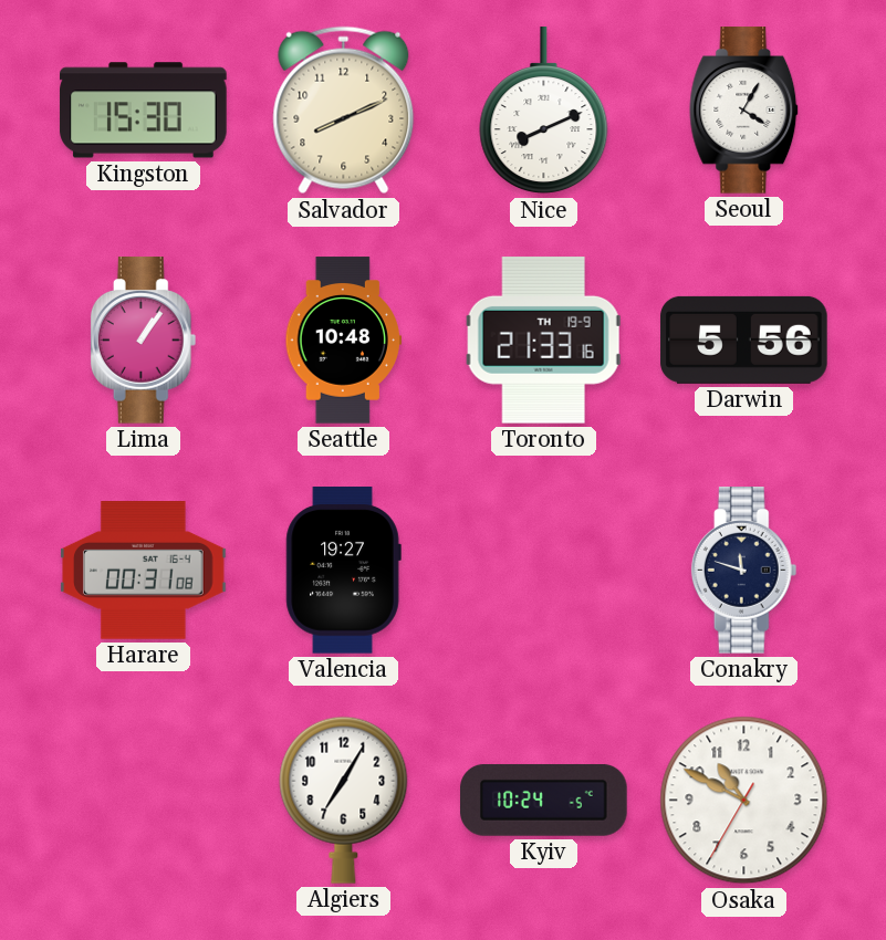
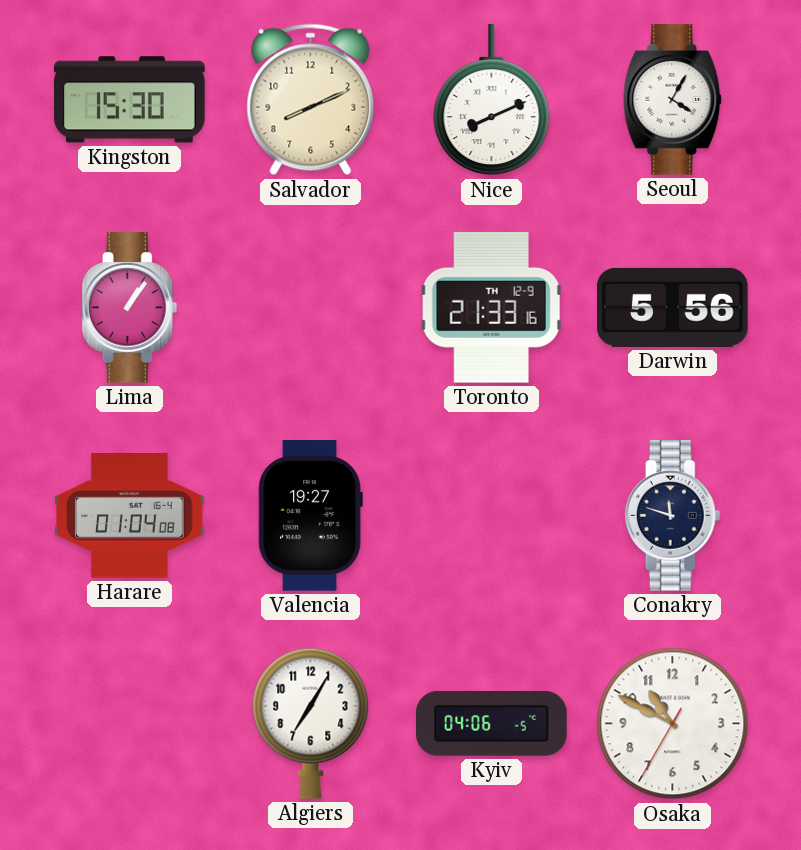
Seattle: 10:48 -> none (343, 341)
Toronto date: TH 19-9 -> TH 12-9 (492, 308)
Harare: 00:31 -> 01:04 (130, 516)
Kyiv: 10:24 -> 04:06 (492, 723)
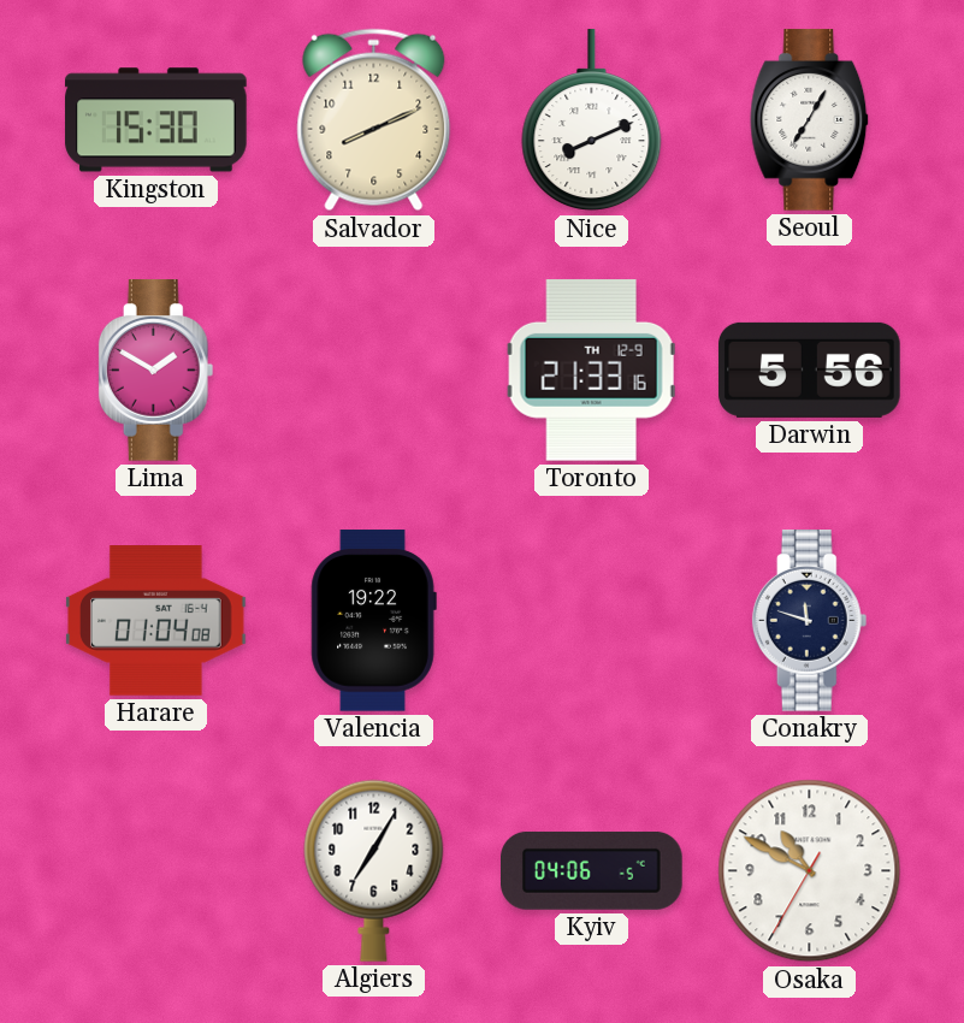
Seoul: 4:05 -> 7:05 (810, 120)
Lima: 1:06 -> 1:50 (156, 371)
Valencia: 19:27 -> 19:22 (373, 621)
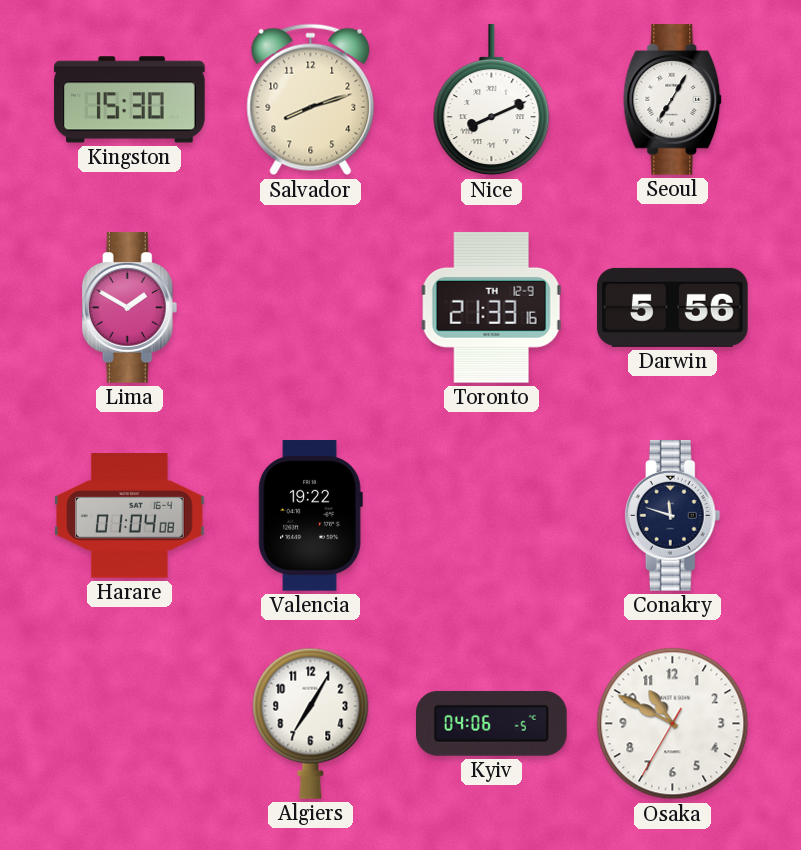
Salvador: 8:11 -> 8:12 (311, 100)
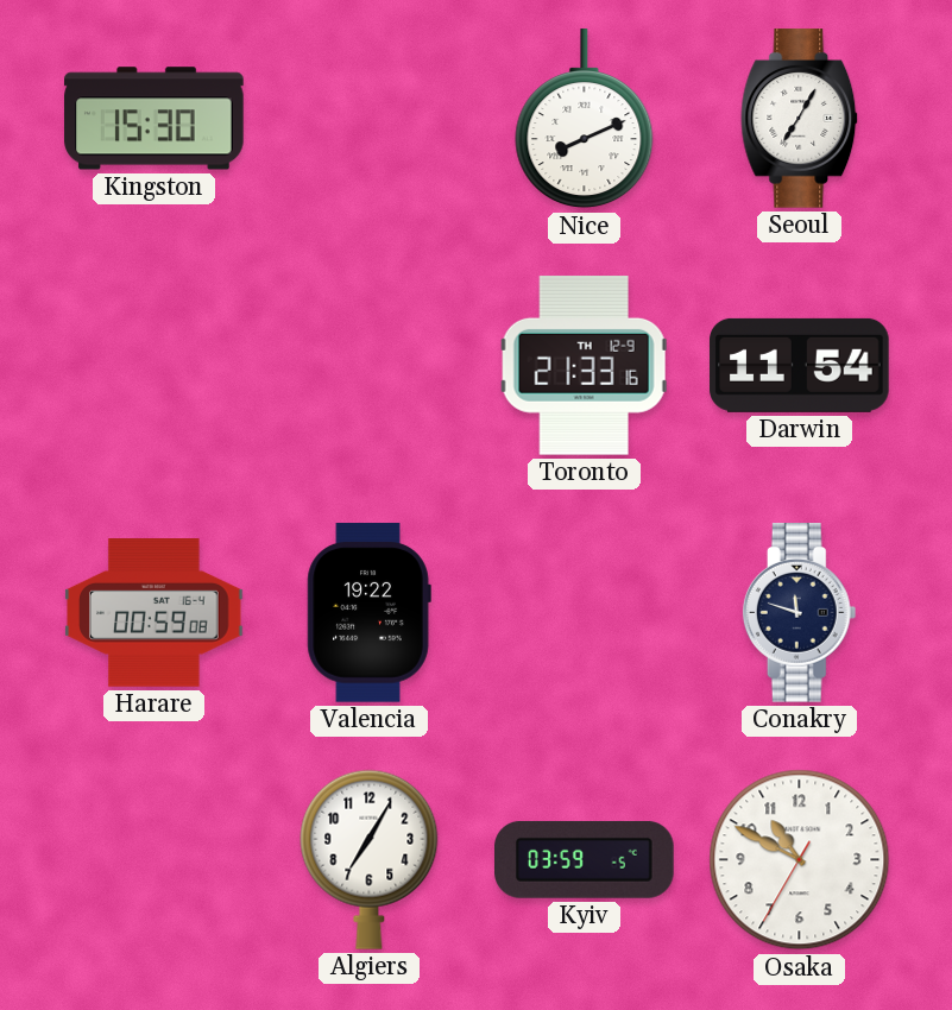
Salvador: 8:12 -> none (311, 100)
Lima: 1:50 -> none (130, 308)
Darwin: 5:56 -> 11:54 (800, 365)
Harare: 01:04 -> 00:59 (155, 613)
Kyiv: 04:06 -> 03:59 (585, 859)
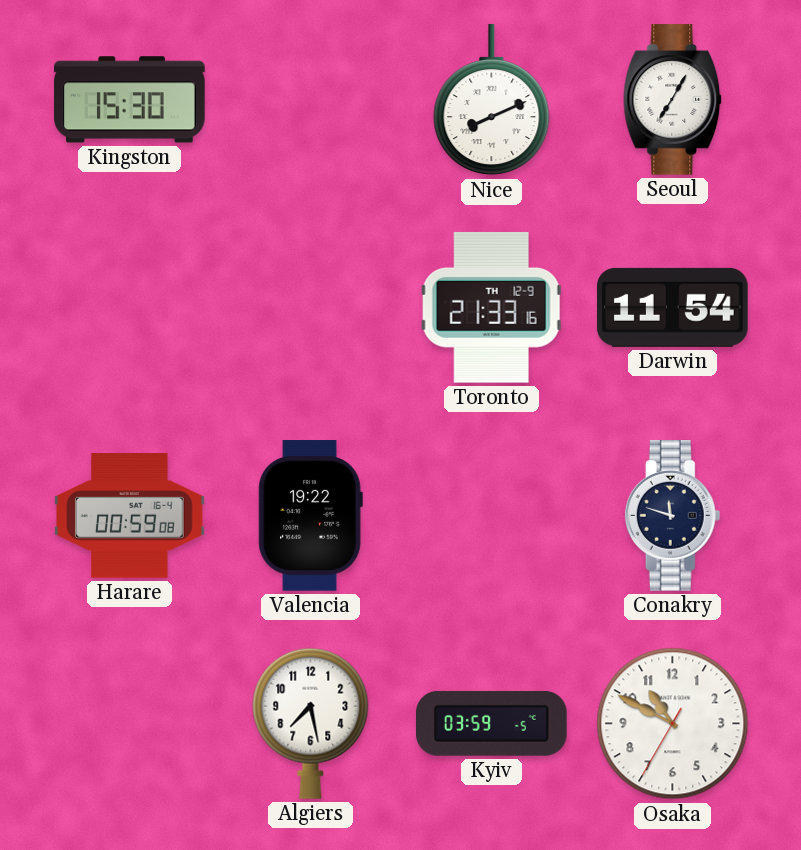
Algiers: 7:05 -> 7:28 (311, 723)
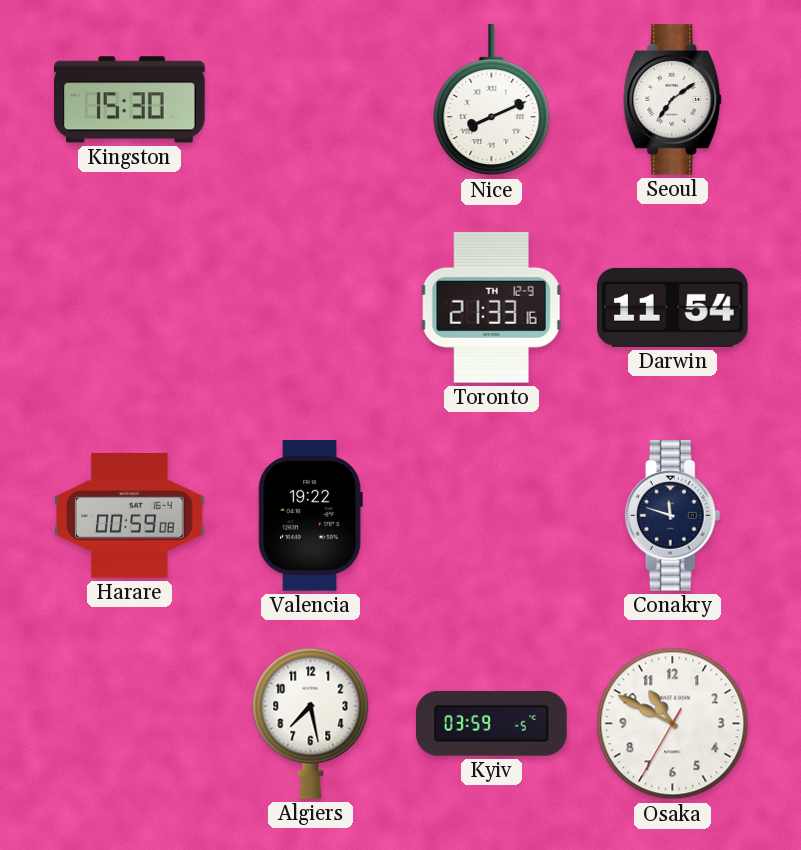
Seoul: 7:05 -> 7:09 (673, 100)
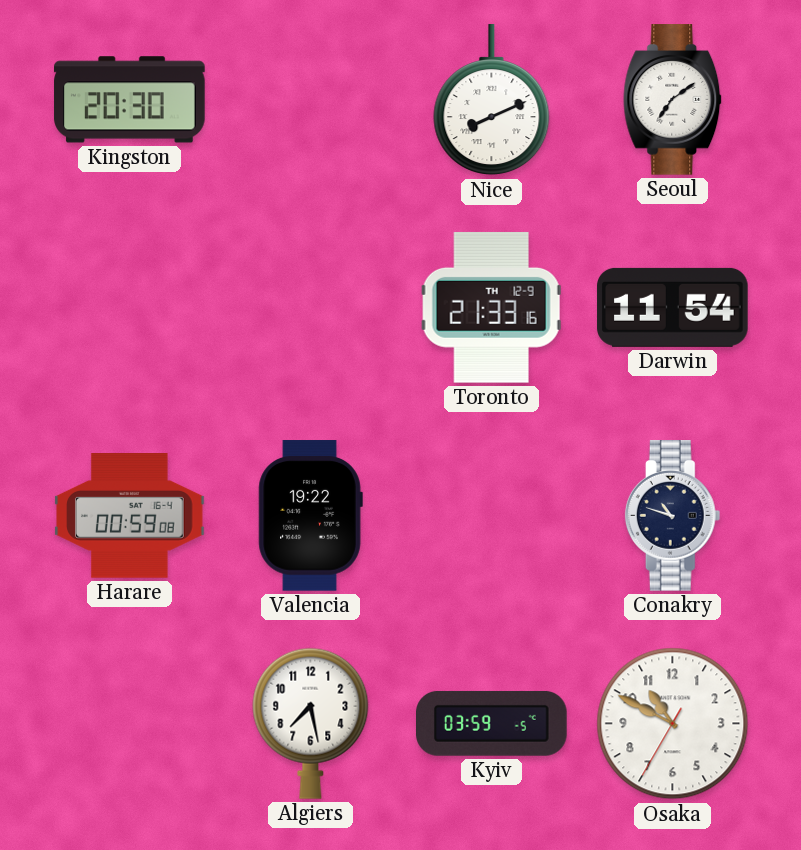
Kingston: 15:30 -> 20:30 (130, 100)
Conakry: 11:48 -> 10:48 (673, 516)
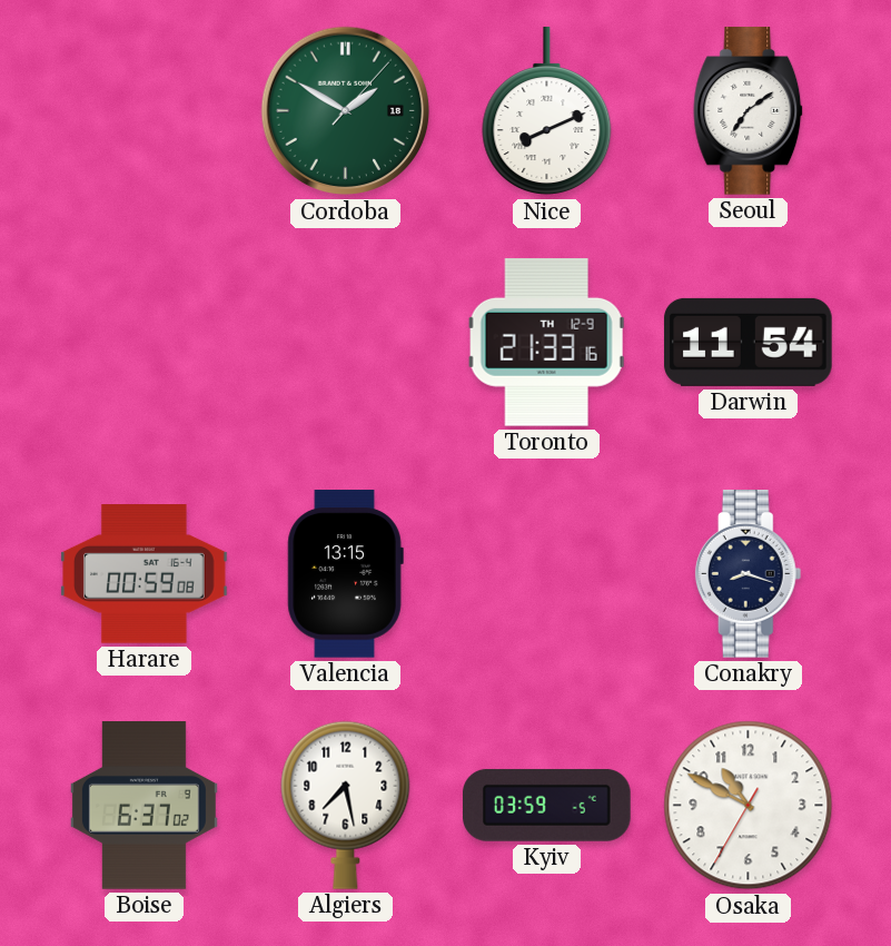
Kingston: 20:30 -> none (130, 100)
Cordoba: none -> 1:50 (346, 111)
Valencia: 19:22 -> 13:15 (345, 574)
Conakry: 10:48 -> 8:18 (749, 574)
Boise: none -> 6:37 (143, 806)
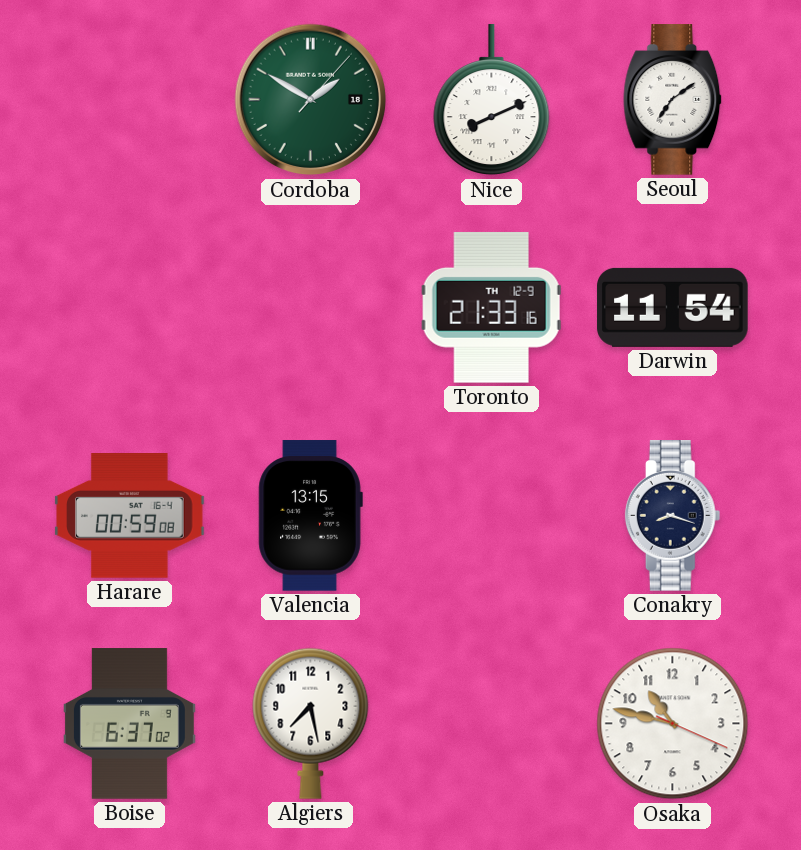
Kyiv: 03:59 -> none (547, 805)
Osaka: 10:49 -> 10:47 (673, 724)
